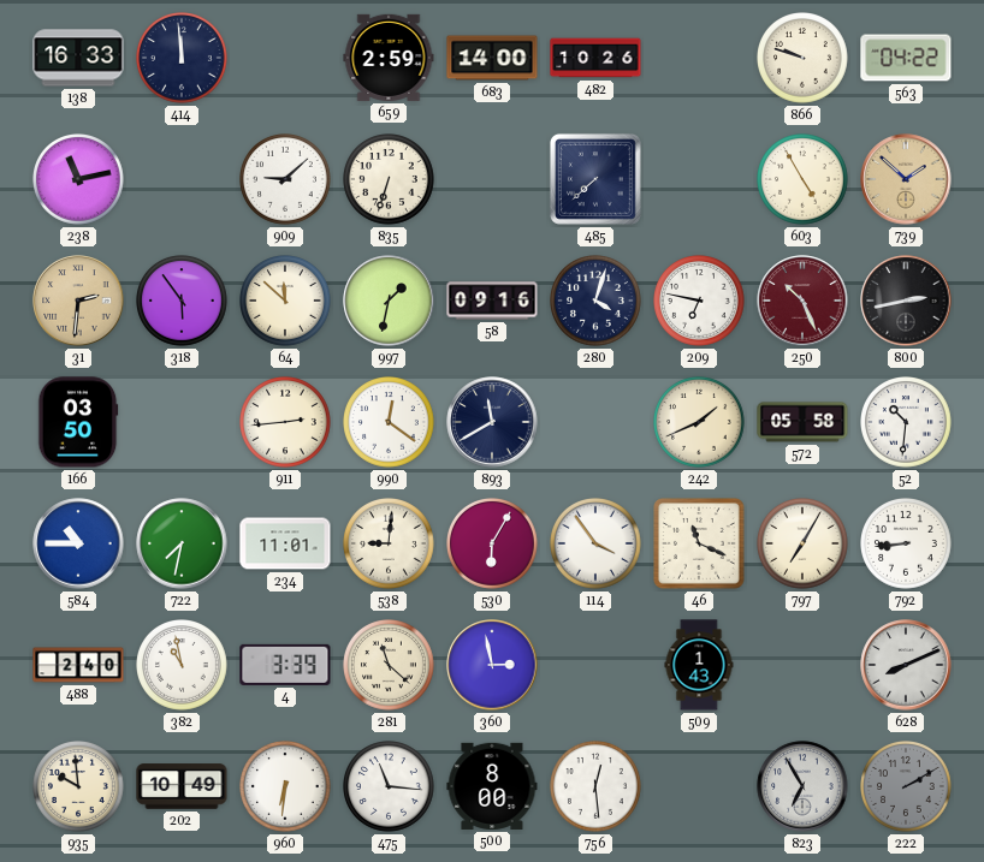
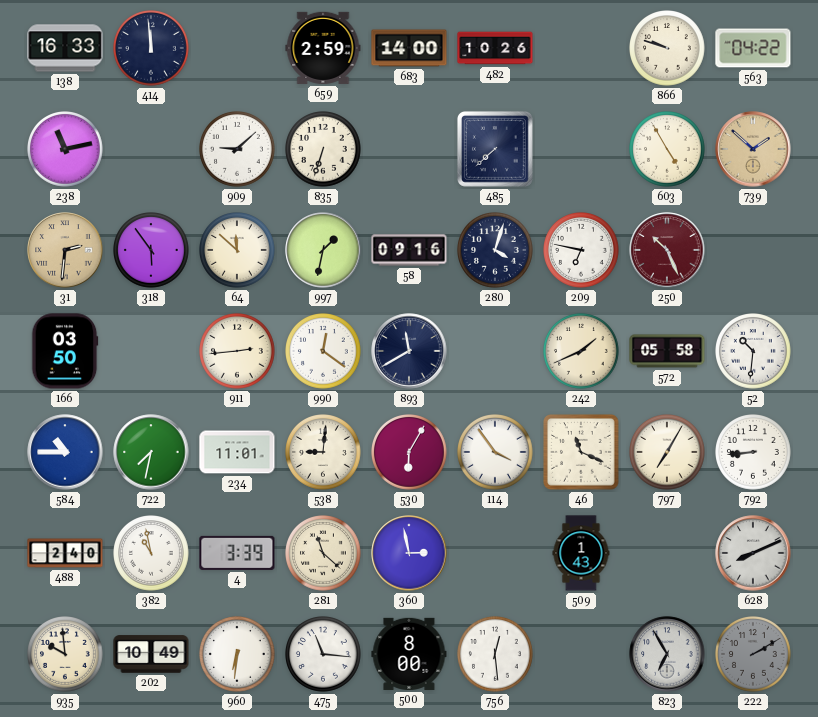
800: 2:43 -> none (906, 301)
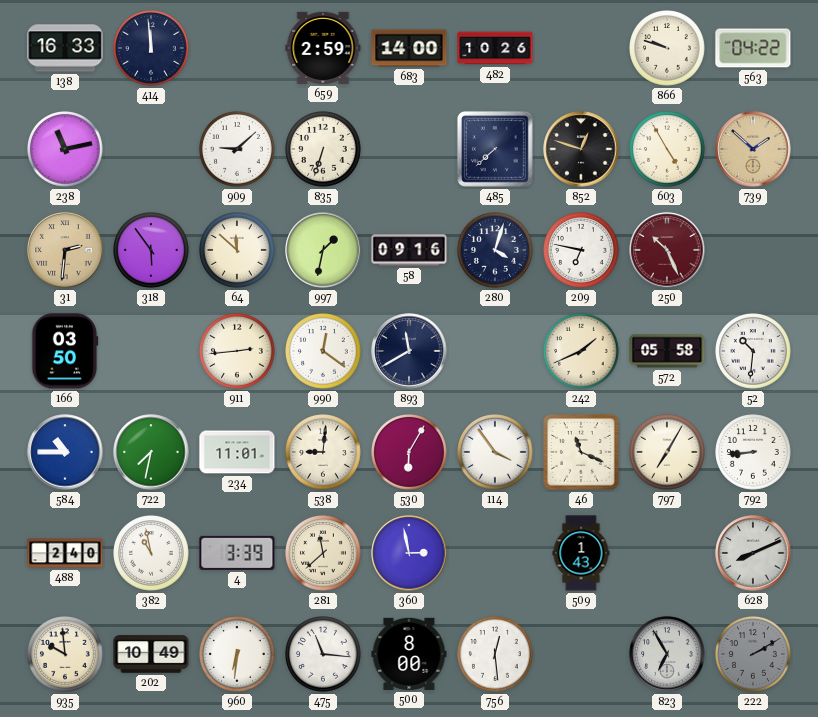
852: none -> 12:48 (581, 149)
281: 11:22 -> 11:38 (324, 554)
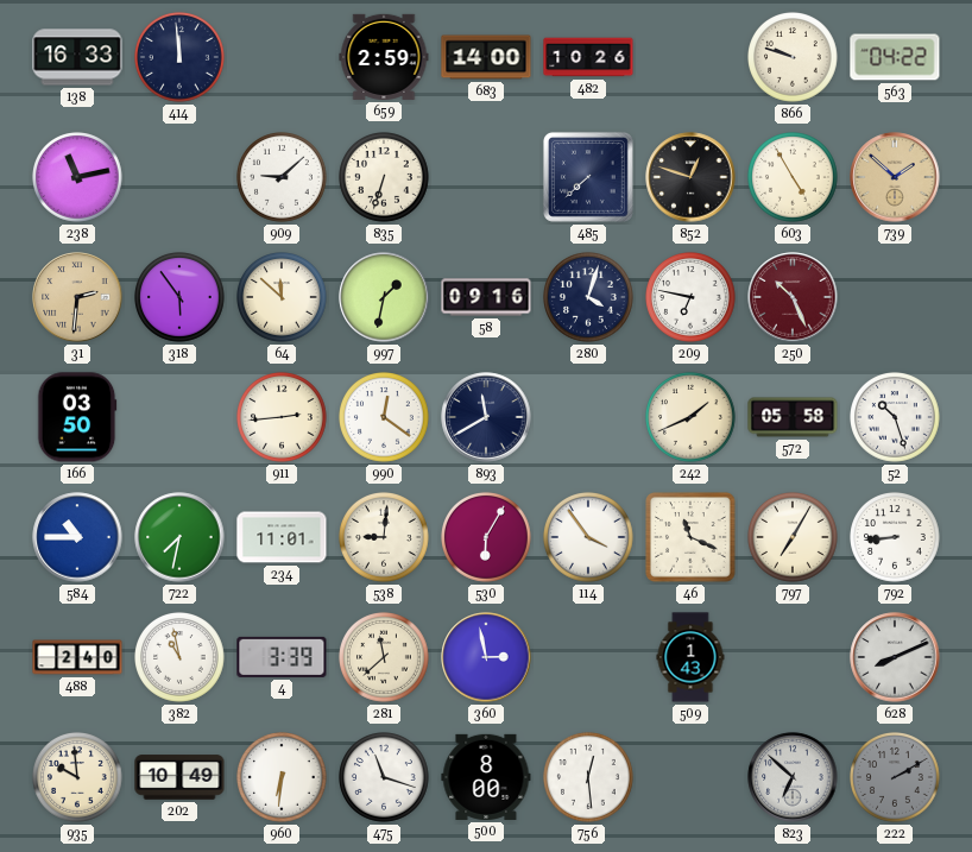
52: 10:31 -> 10:27 (896, 418)
475: 11:16 -> 11:18 (385, 778)
823: 6:55 -> 6:52 (793, 777)
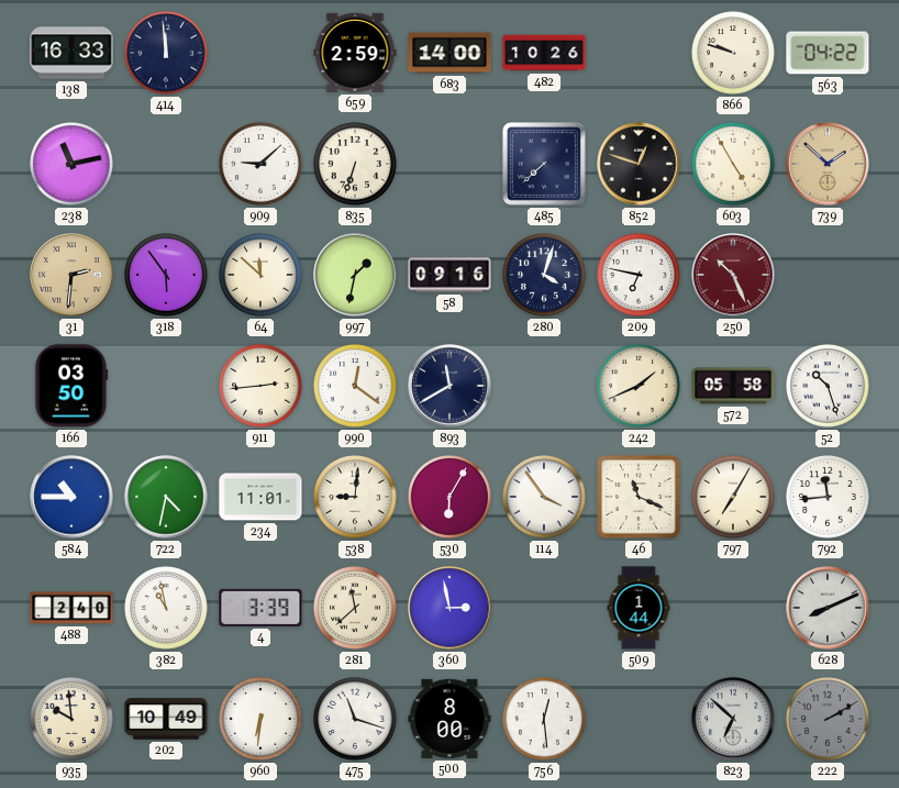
722: 7:32 -> 4:32 (166, 497)
792: 8:44 -> 11:44 (829, 498)
509: 1:43 -> 1:44 (639, 608)
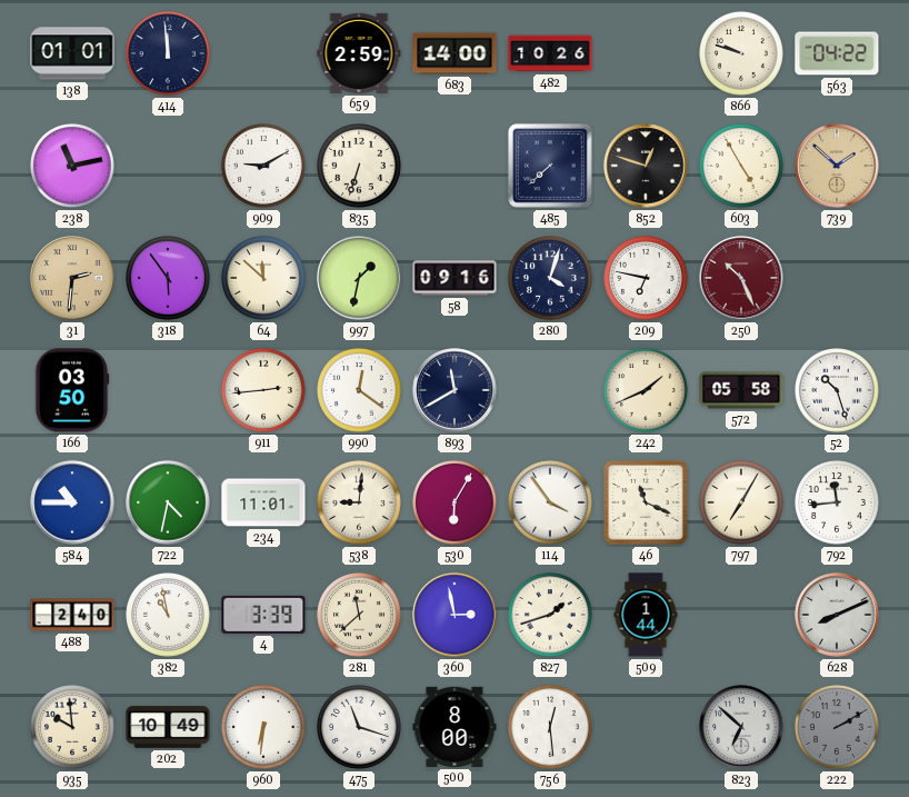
138: 16:33 -> 01:01 (72, 53)
909: 9:08 -> 9:10 (264, 167)
827: none -> 1:42 (551, 616)
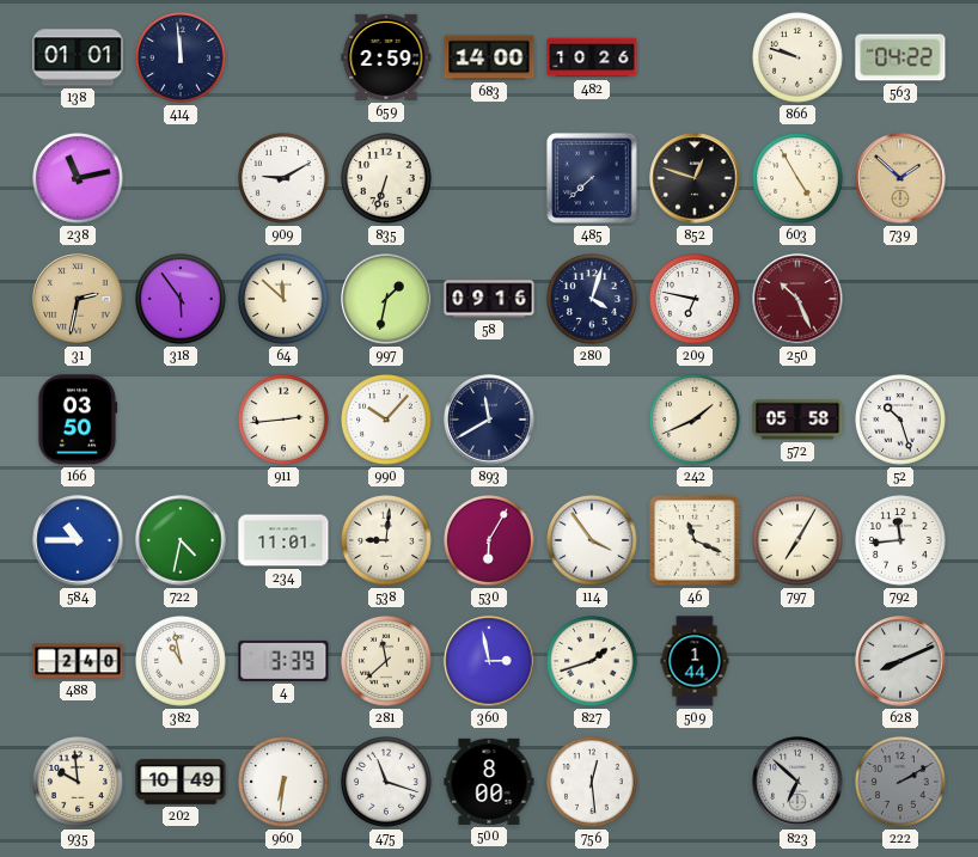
31: 2:31 -> 2:32 (78, 299)
990: 12:21 -> 10:07 (387, 421)
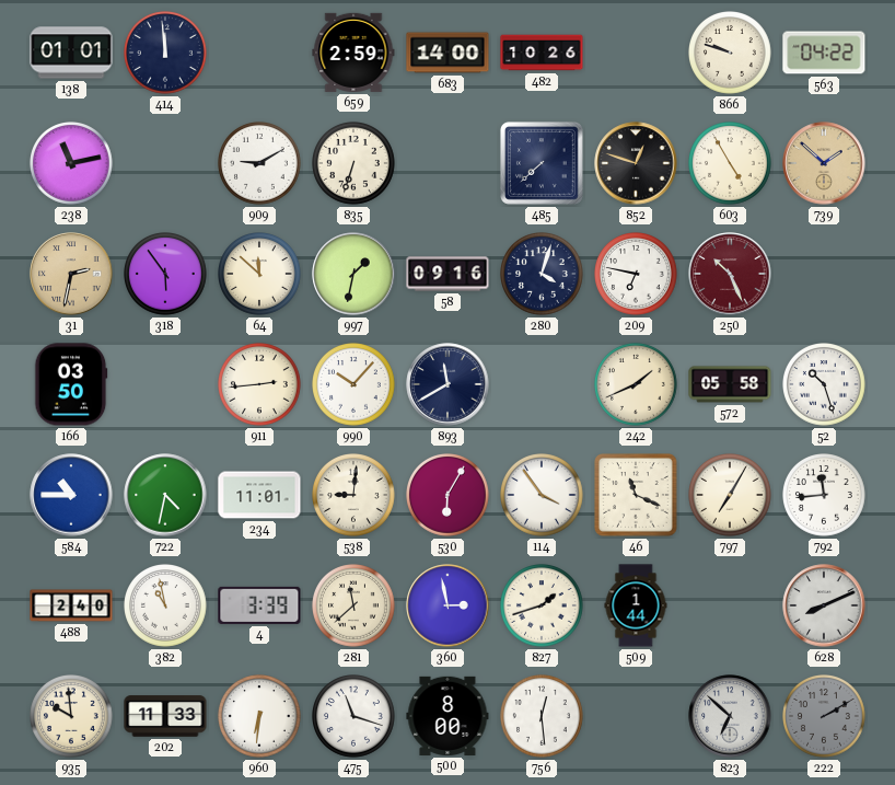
202: 10:49 -> 11:33 (165, 716)
